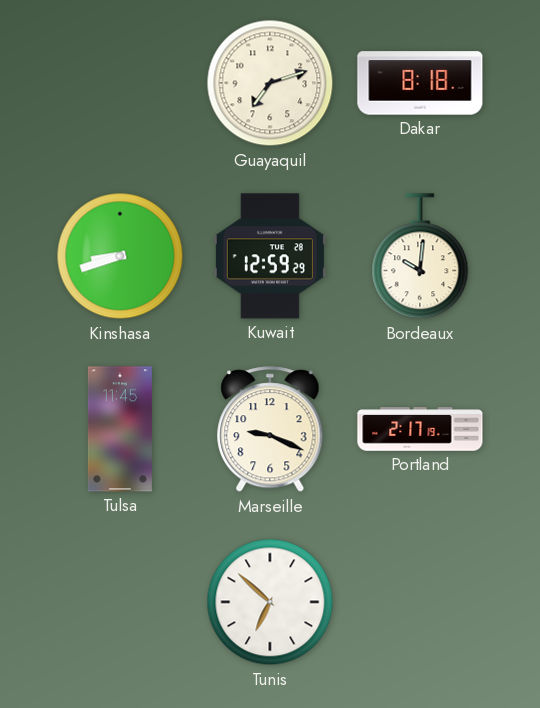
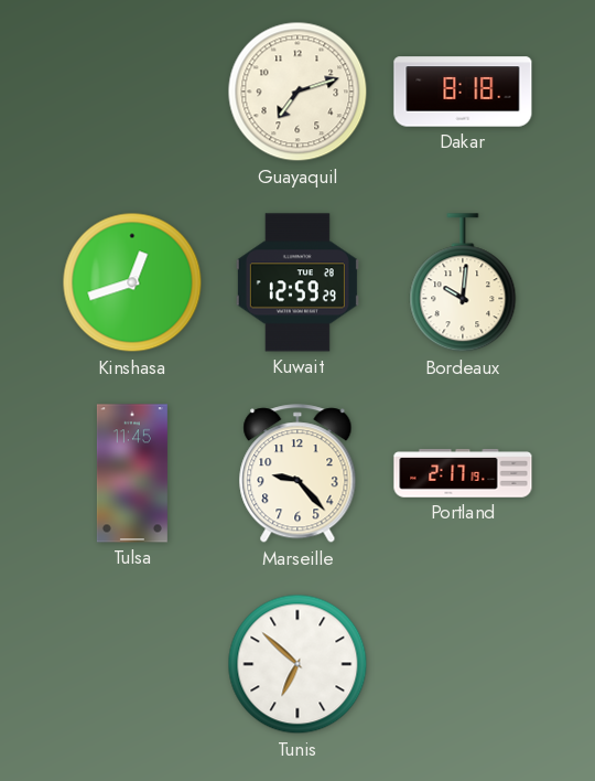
Kinshasa: 8:42 -> 12:42 (132, 282)
Marseille: 9:19 -> 9:23 (297, 474)
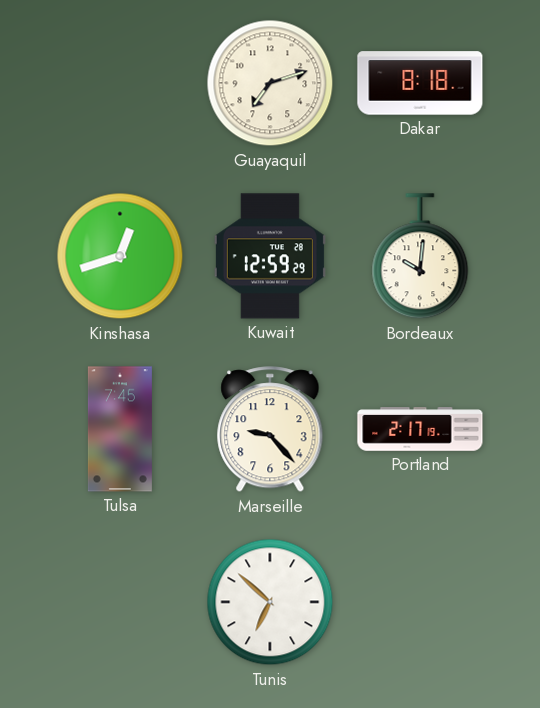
Tulsa: 11:45 -> 7:45 (120, 429)
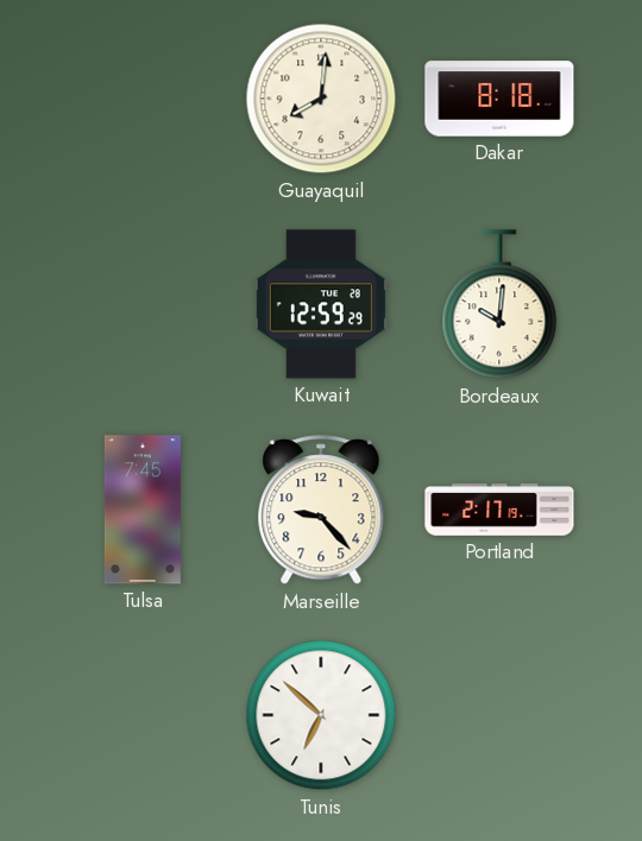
Guayaquil: 7:12 -> 8:01 (321, 99)
Kinshasa: 12:42 -> none (120, 256)
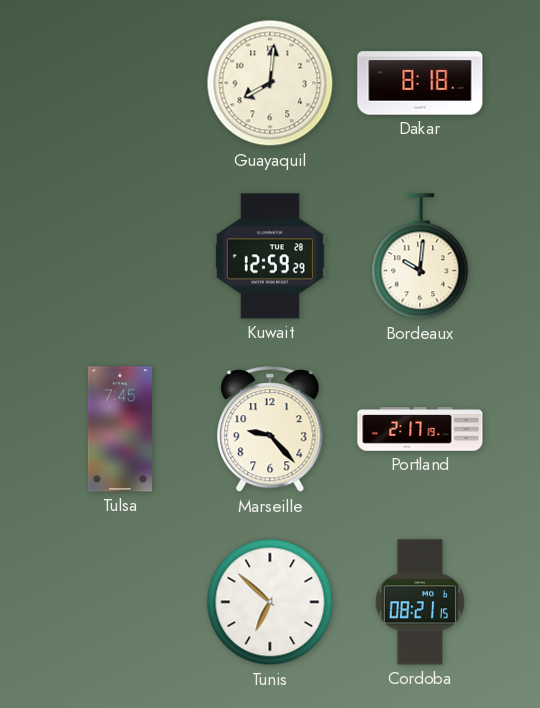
Cordoba: none -> 08:21 (420, 602)
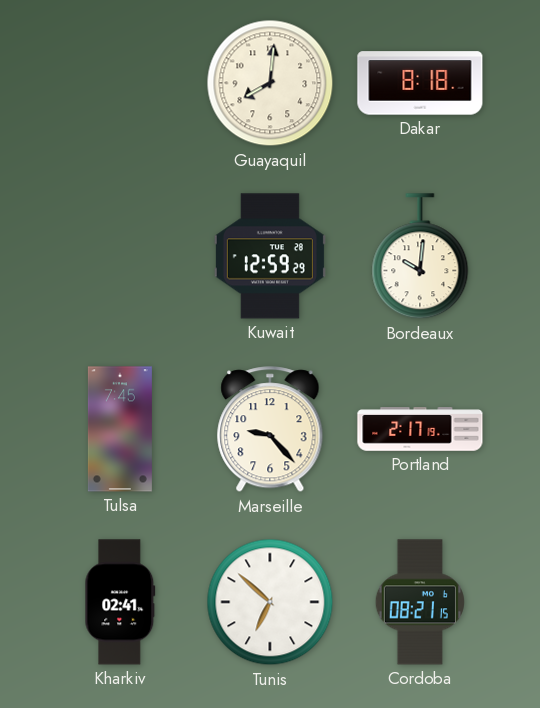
Kharkiv: none -> 02:41 (120, 602)
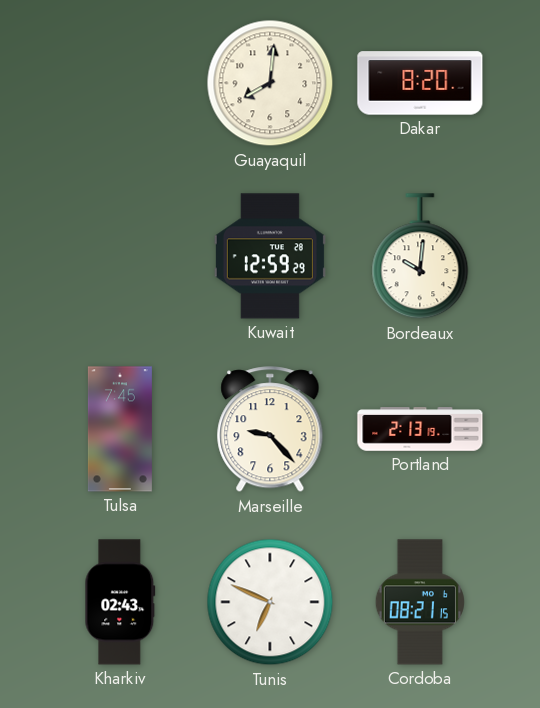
Dakar: 8:18 -> 8:20 (420, 83)
Portland: 2:17 -> 2:13 (420, 429)
Kharkiv: 02:41 -> 02:43 (120, 602)
Tunis: 6:52 -> 6:49 (270, 602)
